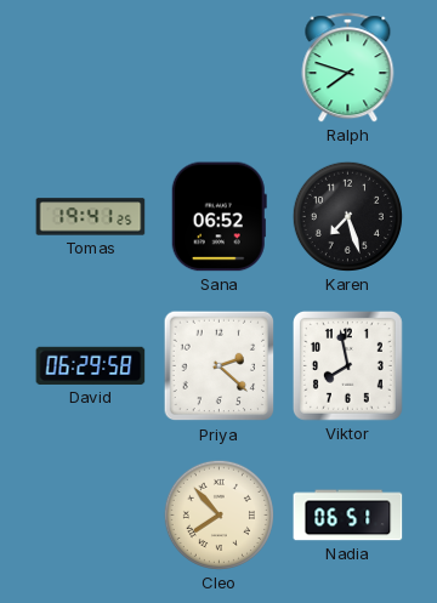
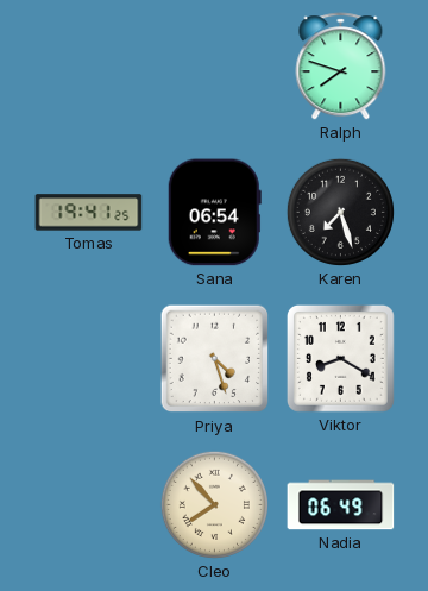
Sana: 06:52 -> 06:54 (214, 213)
David: 06:29 -> none (91, 365)
Priya: 2:22 -> 4:27 (215, 359)
Viktor: 7:58 -> 8:20 (340, 358)
Nadia: 06:51 -> 06:49 (341, 505)
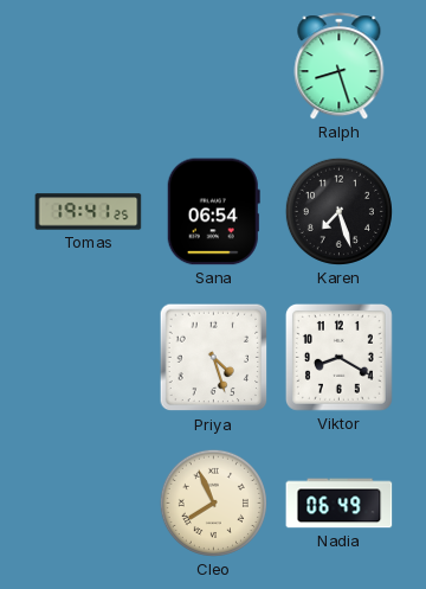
Ralph: 7:48 -> 8:27 (340, 66)
Cleo: 7:53 -> 7:56 (213, 502)
